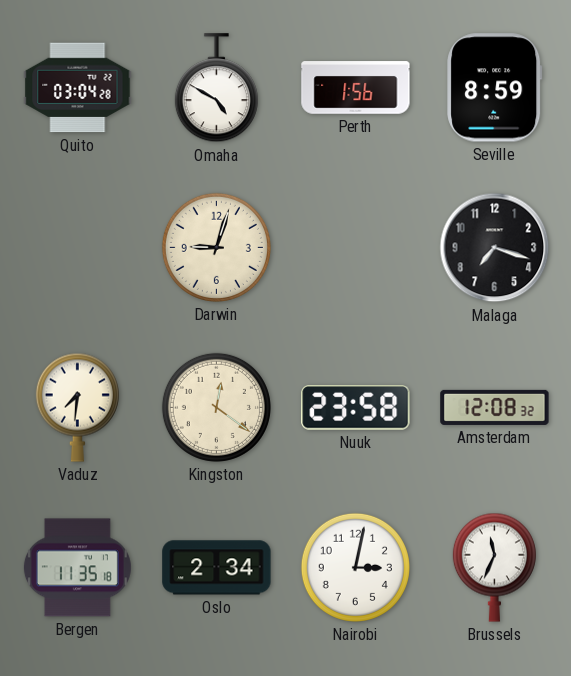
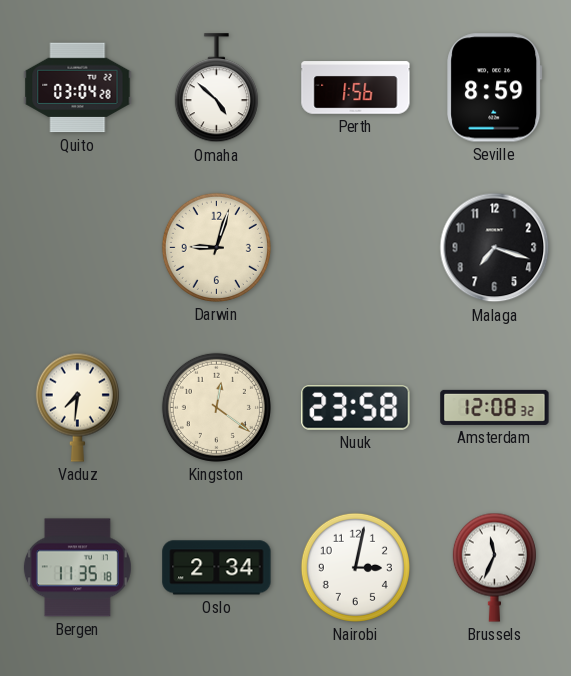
Omaha: 4:50 -> 4:52 (216, 88)
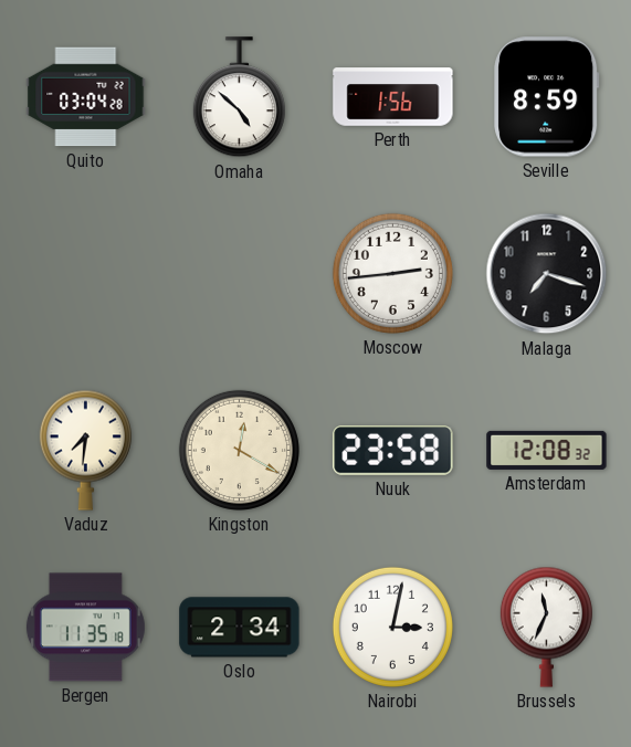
Darwin: 9:03 -> none (216, 247)
Moscow: none -> 2:44 (392, 273)
Kingston: 12:21 -> 12:20 (239, 450)
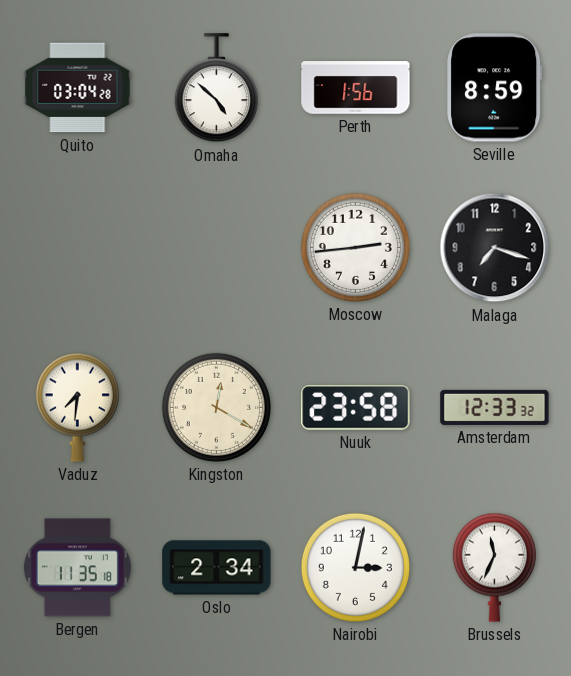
Amsterdam: 12:08 -> 12:33 (495, 407)
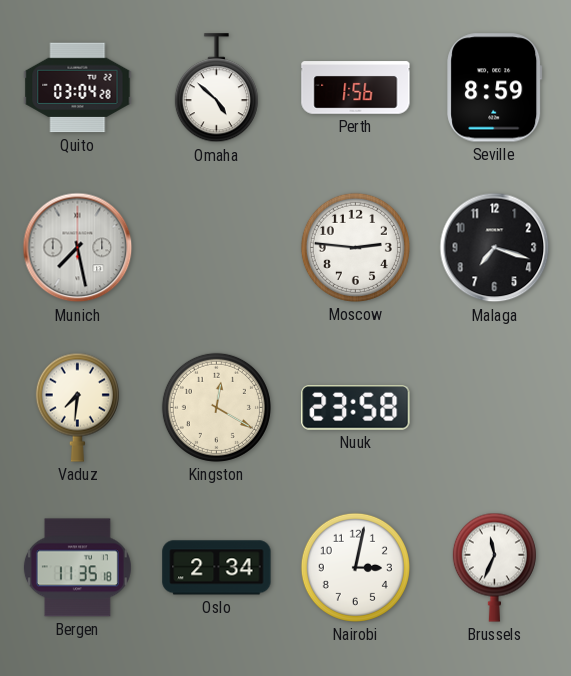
Munich: none -> 7:28 (78, 248)
Moscow: 2:44 -> 2:46 (355, 247)
Amsterdam: 12:33 -> none (495, 407)
